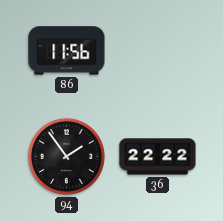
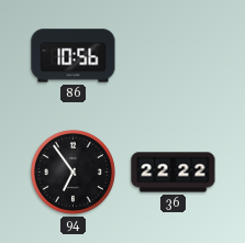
86: 11:56 -> 10:56 (74, 56)
94: 1:54 -> 6:54 (73, 172)
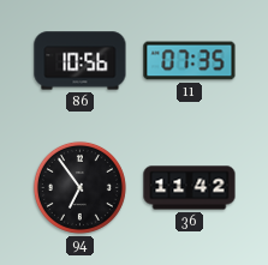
11: none -> 07:35 (190, 61)
36: 22:22 -> 11:42 (190, 188)
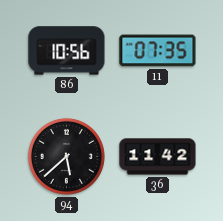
94: 6:54 -> 5:38 (66, 156)
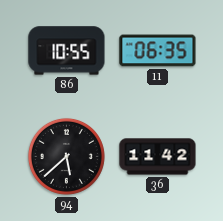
86: 10:56 -> 10:55 (67, 51)
11: 07:35 -> 06:35 (158, 51)
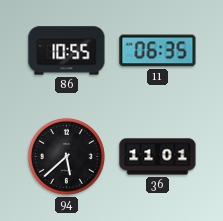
36: 11:42 -> 11:01 (158, 157)
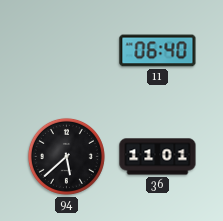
86: 10:55 -> none (67, 51)
11: 06:35 -> 06:40 (158, 51)
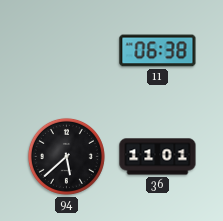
11: 06:40 -> 06:38 (158, 51)
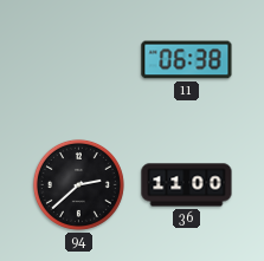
94: 5:38 -> 2:38 (78, 184)
36: 11:01 -> 11:00 (187, 185)
